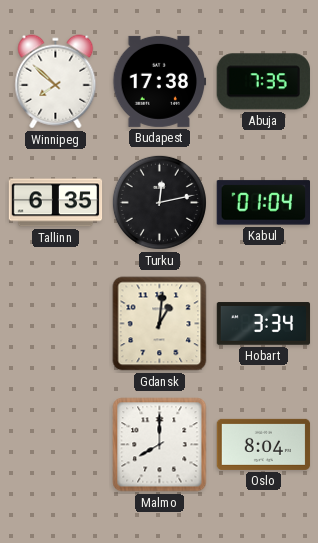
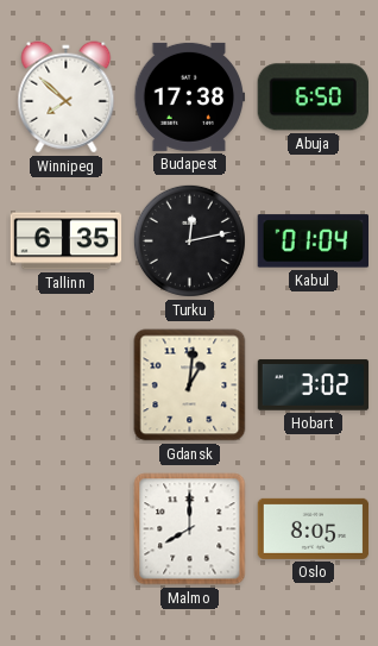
Abuja: 7:35 -> 6:50 (313, 98)
Hobart: 3:34 -> 3:02 (314, 385)
Oslo: 8:04 -> 8:05 (314, 528)
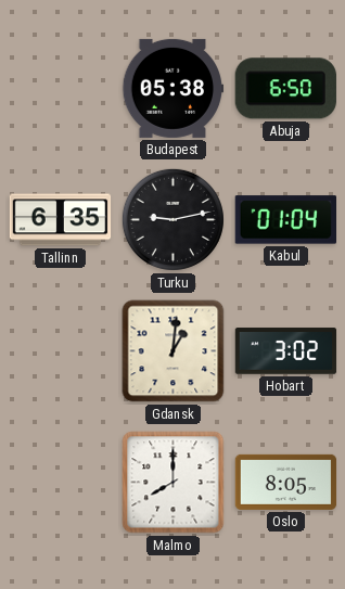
Winnipeg: 7:52 -> none (67, 98)
Budapest: 17:38 -> 05:38 (174, 88)
Turku: 12:13 -> 9:13 (173, 219)
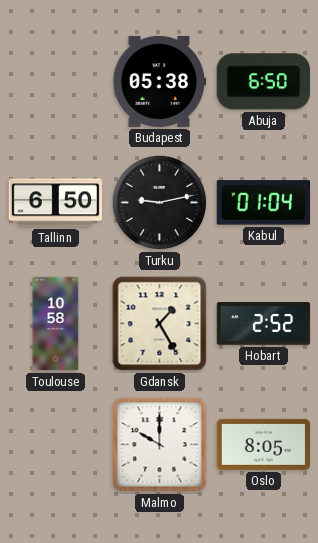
Tallinn: 6:35 -> 6:50 (56, 203)
Toulouse: none -> 10:58 (56, 324)
Gdansk: 1:01 -> 1:25 (160, 324)
Hobart: 3:02 -> 2:52 (264, 324)
Malmo: 8:00 -> 10:00 (160, 445)
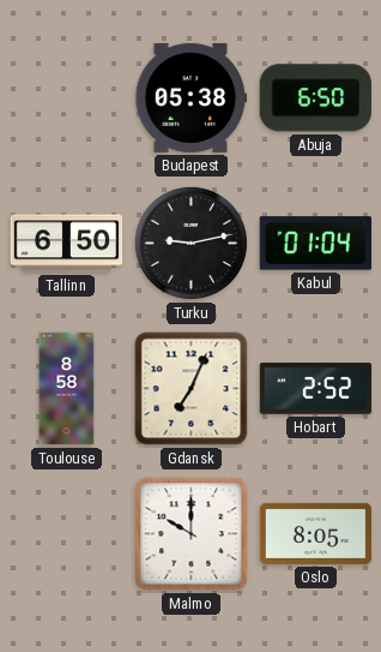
Toulouse: 10:58 -> 8:58 (67, 389)
Gdansk: 1:25 -> 7:04 (192, 389)
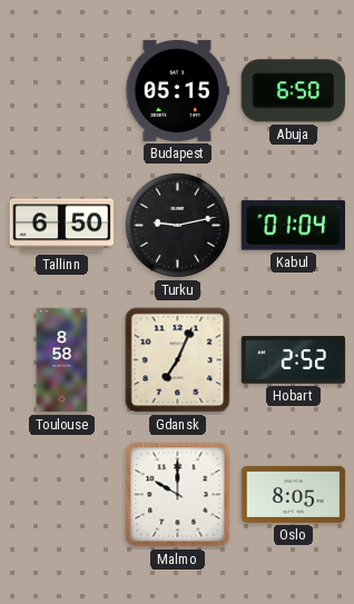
Budapest: 05:38 -> 05:15 (178, 90)
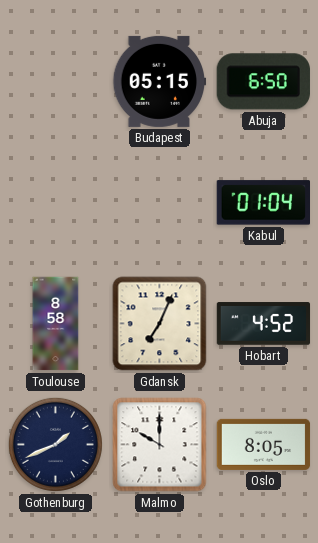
Tallinn: 6:50 -> none (62, 226)
Turku: 9:13 -> none (177, 225)
Hobart: 2:52 -> 4:52 (264, 324)
Gothenburg: none -> 1:41 (55, 444)
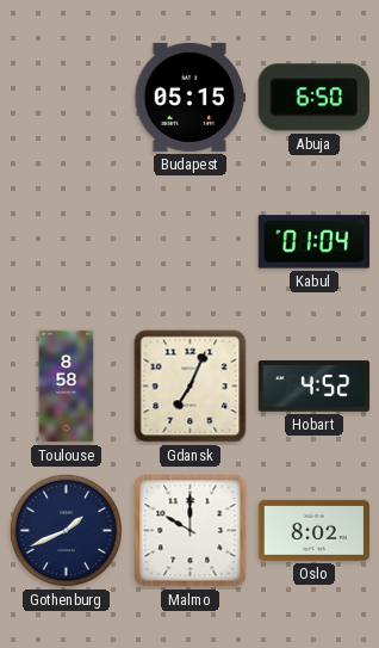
Oslo: 8:05 -> 8:02 (315, 530)
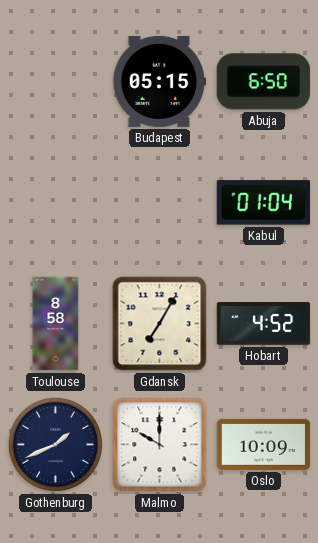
Gdansk: 7:04 -> 7:05 (160, 324)
Oslo: 8:02 -> 10:09 (264, 444)
